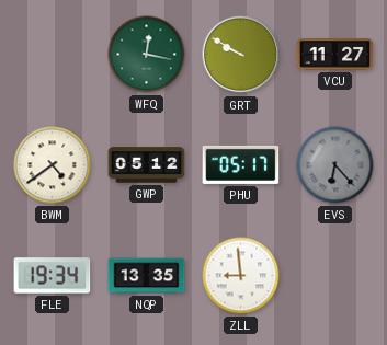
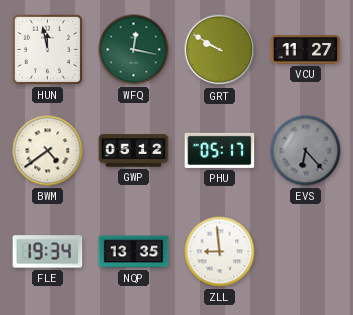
HUN: none -> 11:58 (47, 49)
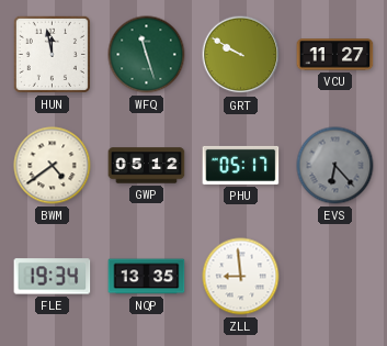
WFQ: 12:17 -> 11:27 (147, 55)
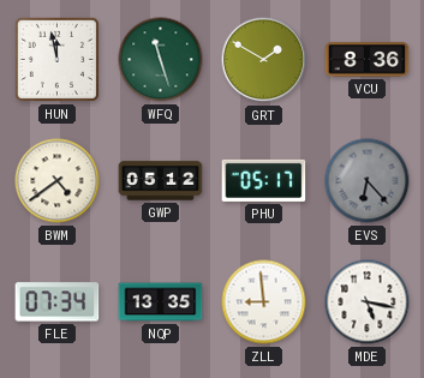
GRT: 9:50 -> 1:50 (264, 60)
VCU: 11:27 -> 8:36 (368, 60)
FLE: 19:34 -> 07:34 (58, 302)
MDE: none -> 5:17 (368, 302)
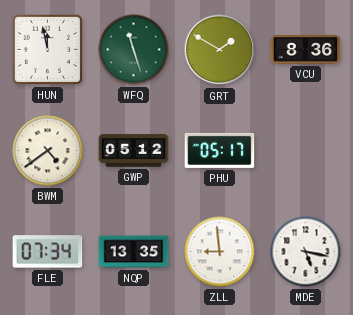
EVS: 6:23 -> none (368, 181)
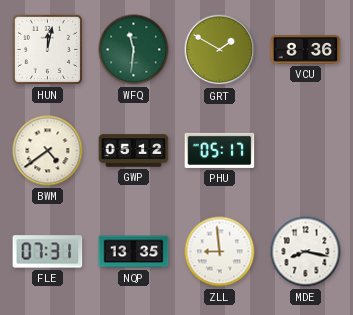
HUN: 11:58 -> 12:02 (47, 49)
WFQ: 11:27 -> 11:31 (134, 50)
FLE: 07:34 -> 07:31 (48, 252)
MDE: 5:17 -> 8:17 (306, 252)
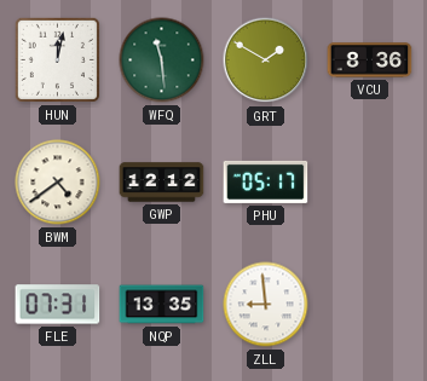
WFQ: 11:31 -> 11:29 (162, 60)
GWP: 05:12 -> 12:12 (162, 183)
MDE: 8:17 -> none (306, 252)
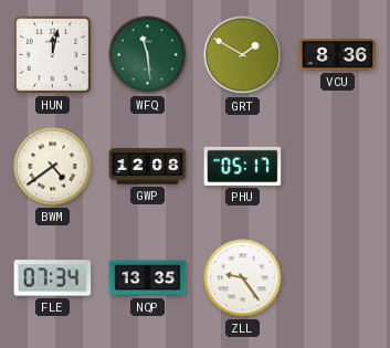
GWP: 12:12 -> 12:08 (148, 167)
FLE: 07:31 -> 07:34 (53, 278)
ZLL: 8:59 -> 9:24 (243, 278)
